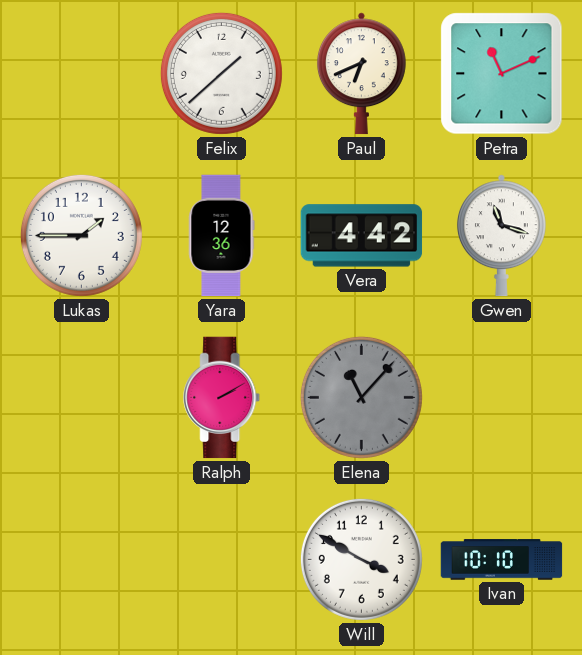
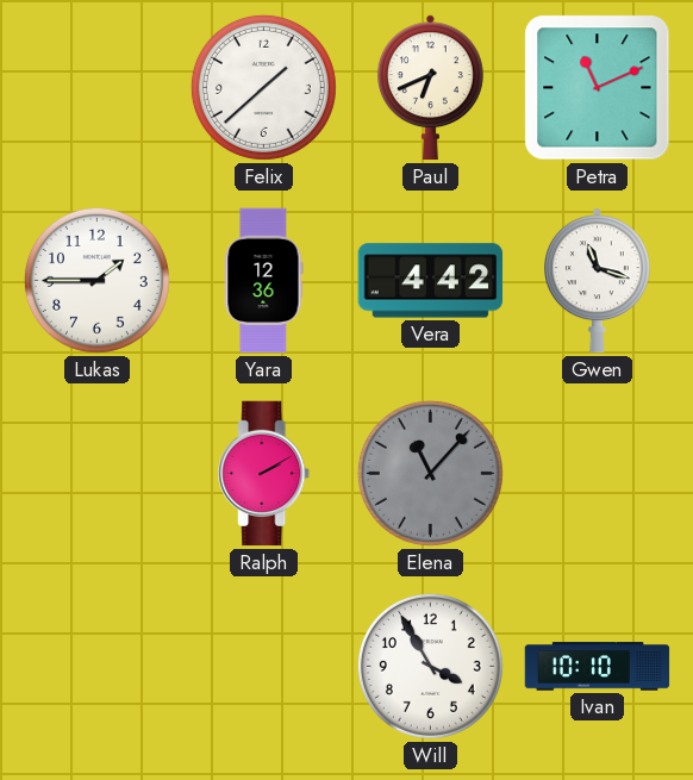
Will: 3:50 -> 3:55 (430, 666)
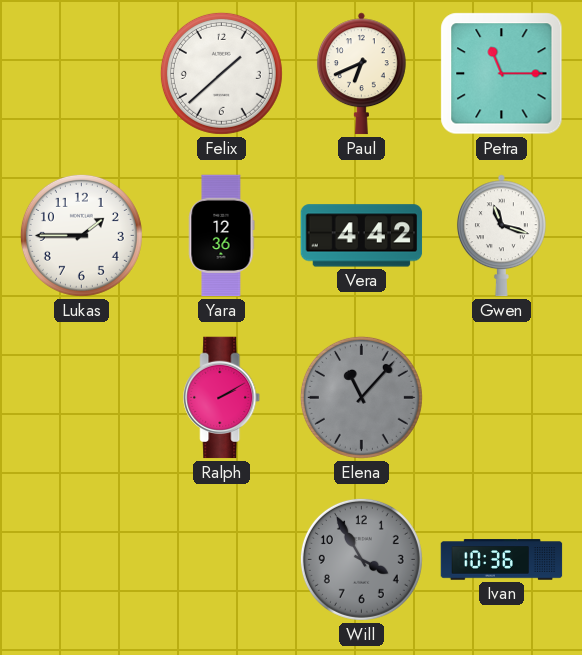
Petra: 11:11 -> 11:15 (502, 74)
Will dial: white -> grey (361, 559)
Ivan: 10:10 -> 10:36 (502, 560)
